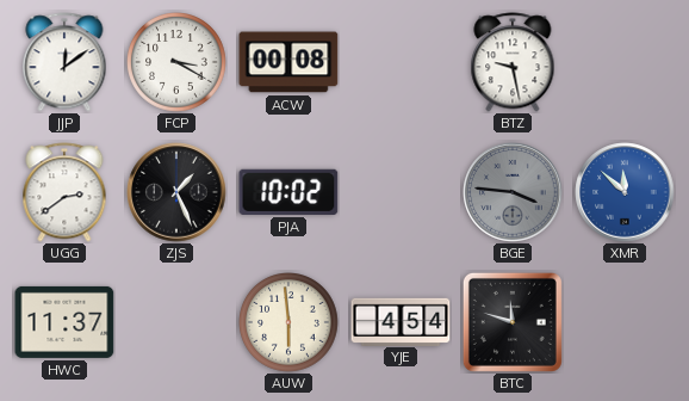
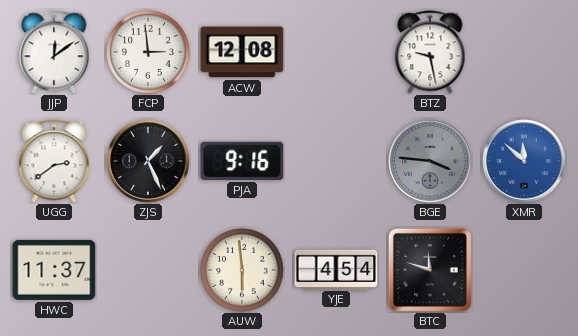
FCP: 3:20 -> 2:59 (149, 53)
ACW: 00:08 -> 12:08 (242, 52)
PJA: 10:02 -> 9:16 (242, 161)
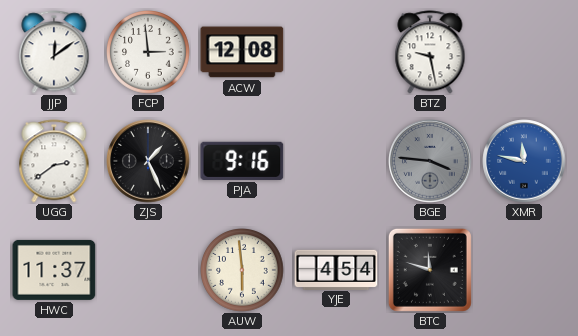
XMR: 11:52 -> 11:47 (524, 161)
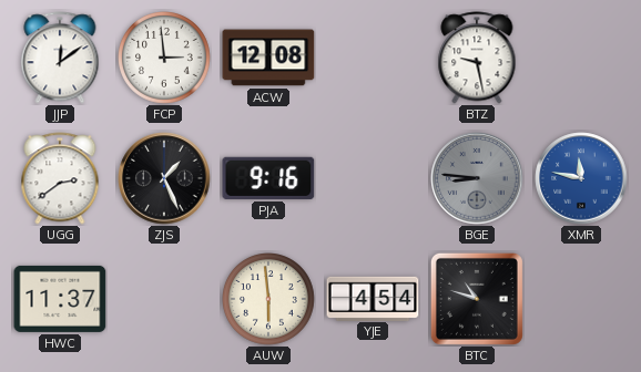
BGE: 3:46 -> 8:46 (477, 178)
BTC: 11:48 -> 10:48 (477, 299)
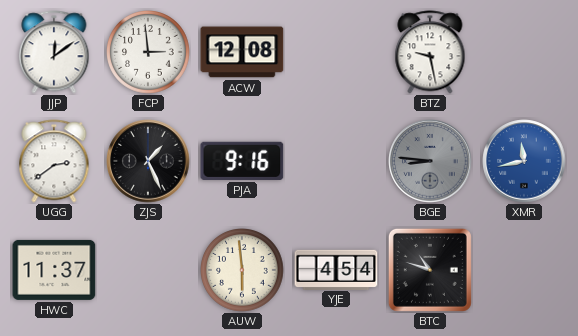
XMR: 11:47 -> 11:43 (524, 161)
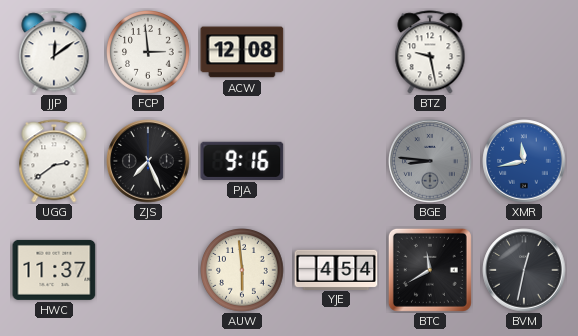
ZJS: 1:26 -> 7:26 (148, 161)
BTC: 10:48 -> 11:40 (430, 270)
BVM: none -> 12:32 (524, 270)
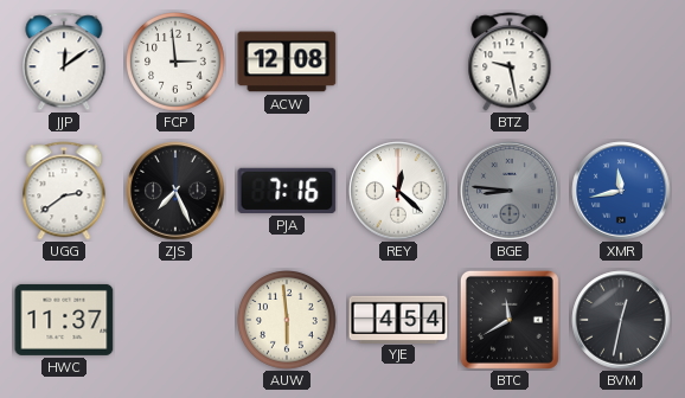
PJA: 9:16 -> 7:16 (287, 191)
REY: none -> 12:22 (398, 191)
